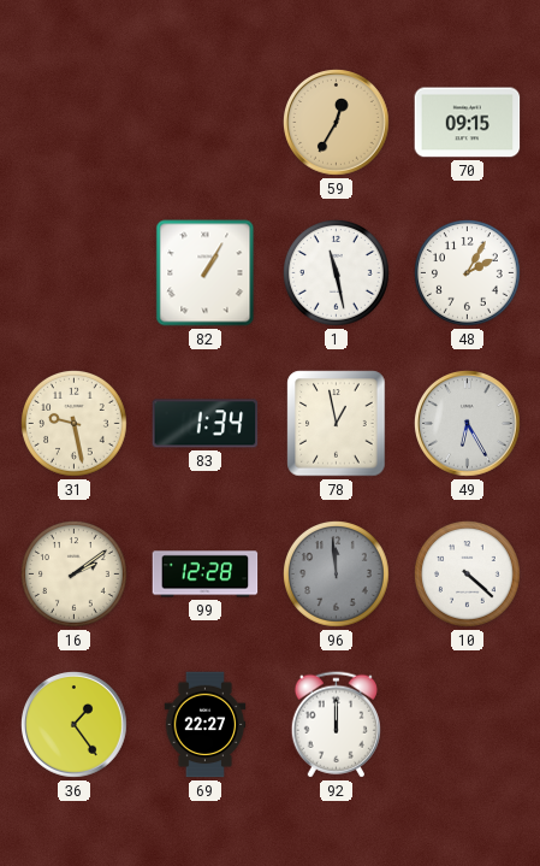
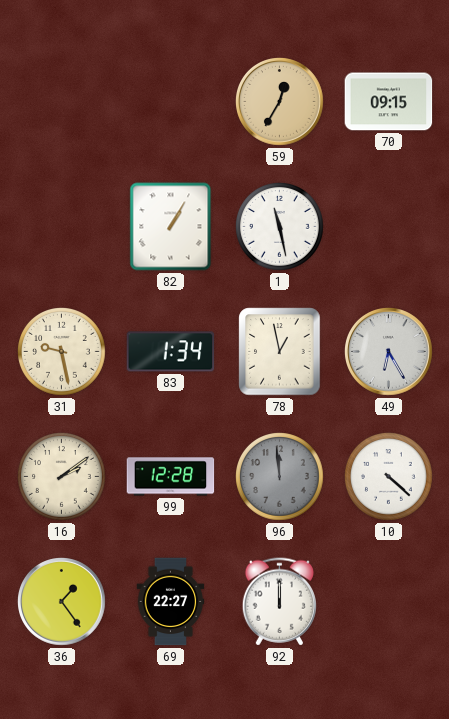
48: 2:05 -> none (468, 273)
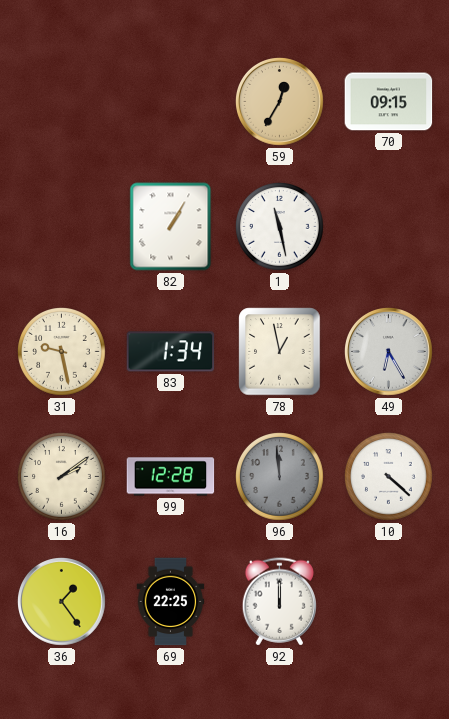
69: 22:27 -> 22:25 (171, 602)
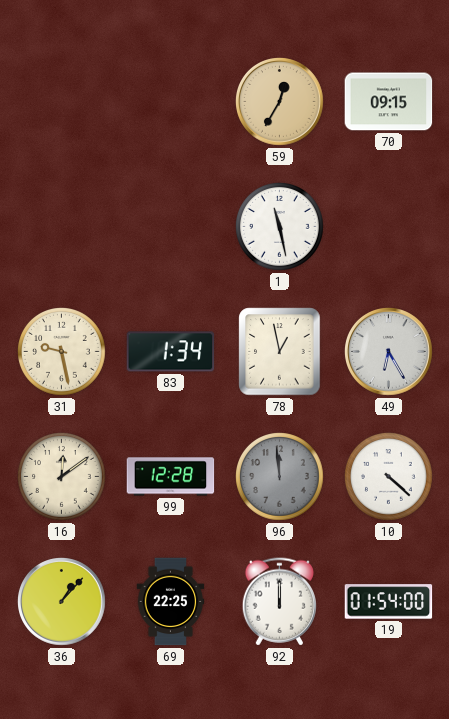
82: 1:05 -> none (171, 227)
16: 2:09 -> 12:09 (62, 477)
36: 1:24 -> 1:07 (62, 602)
19: none -> 01:54 (389, 602)
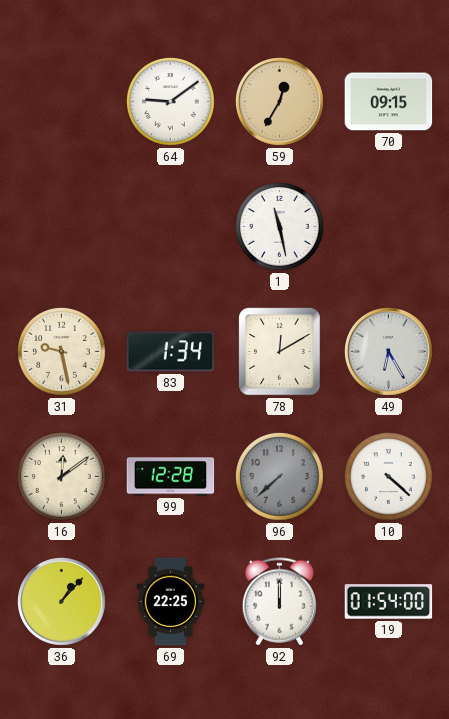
64: none -> 9:09 (171, 102)
78: 12:58 -> 12:10 (280, 352)
96: 11:59 -> 7:38 (280, 477)
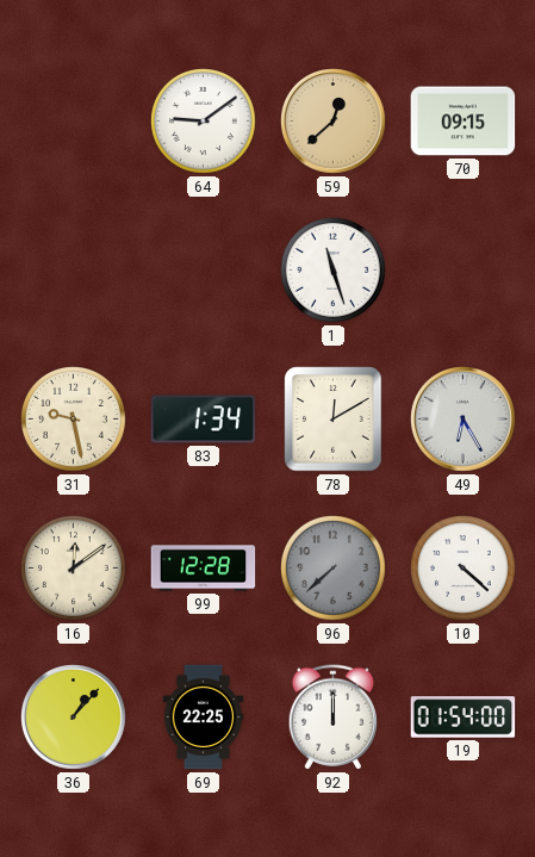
59: 12:35 -> 12:38 (334, 122)
1: 11:28 -> 11:27 (334, 271)
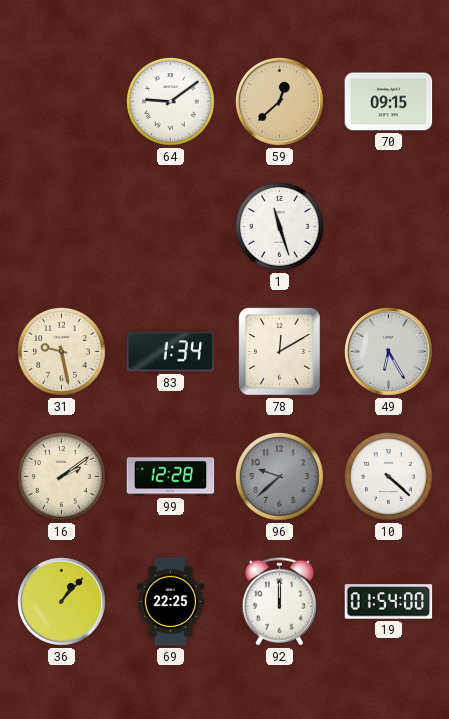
16: 12:09 -> 2:09 (62, 477)
96: 7:38 -> 9:38 (280, 477)
